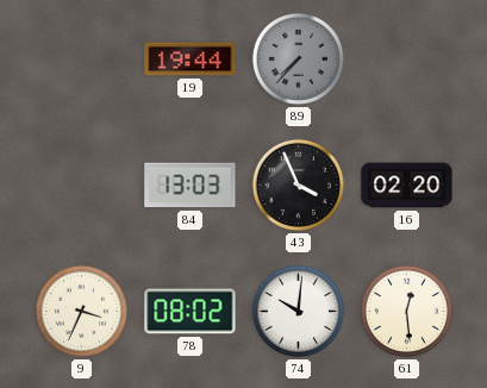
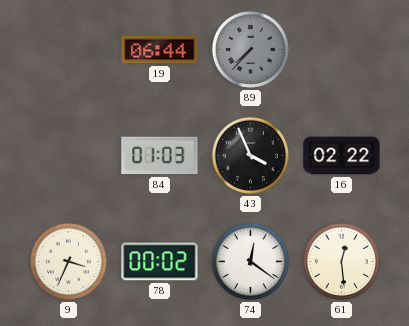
19: 19:44 -> 06:44 (160, 50)
84: 13:03 -> 01:03 (160, 156)
16: 02:20 -> 02:22 (342, 156)
78: 08:02 -> 00:02 (160, 262)
74: 10:01 -> 12:21 (250, 261)
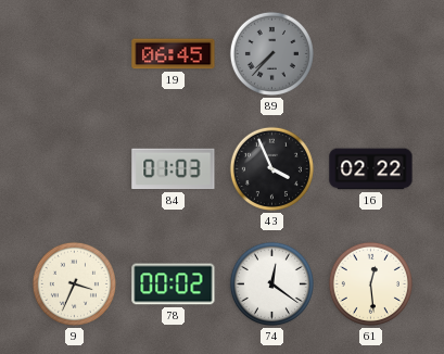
19: 06:44 -> 06:45 (174, 54)
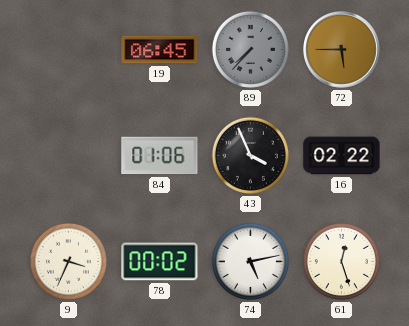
72: none -> 5:45 (342, 50)
84: 01:03 -> 01:06 (160, 156)
74: 12:21 -> 5:13 (250, 261)
61: 12:29 -> 12:27 (341, 261)
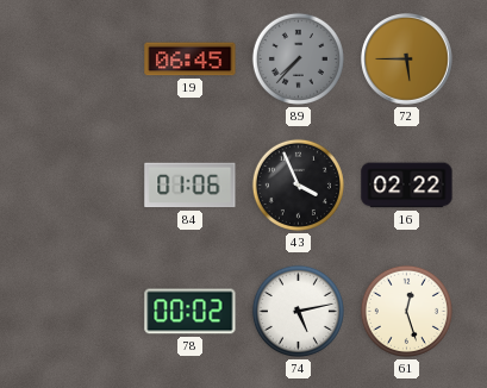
9: 3:34 -> none (68, 261)
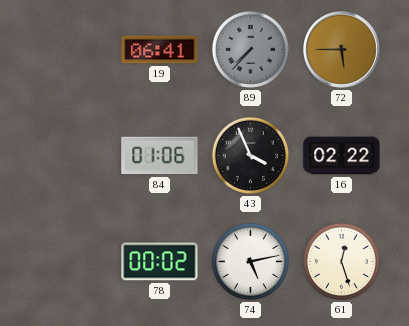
19: 06:45 -> 06:41 (160, 50)
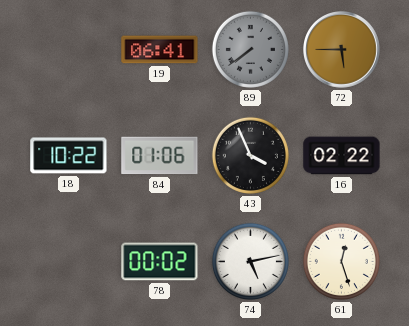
89: 7:37 -> 7:39 (250, 49)
18: none -> 10:22 (69, 156)
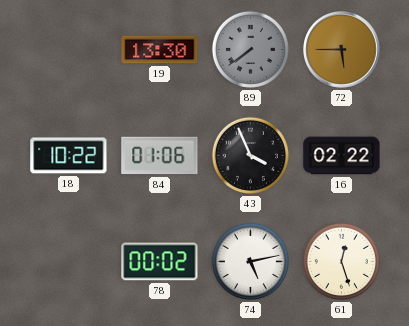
19: 06:41 -> 13:30 (160, 50)
